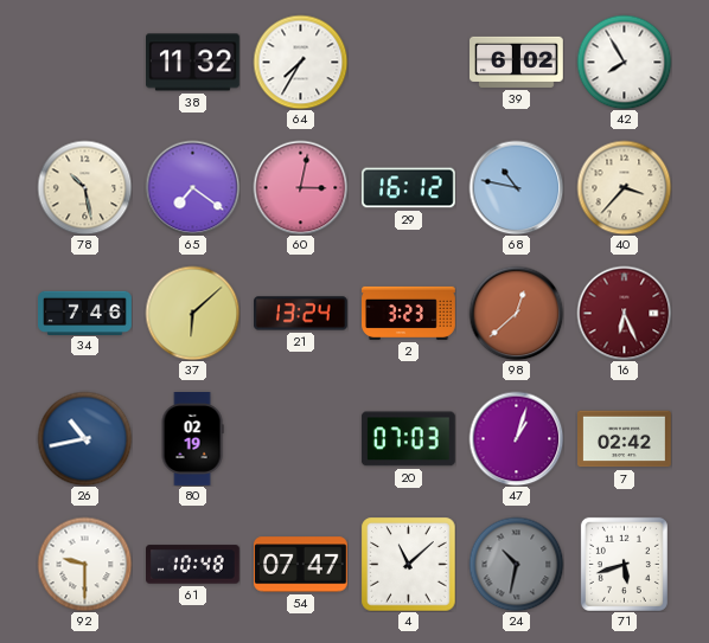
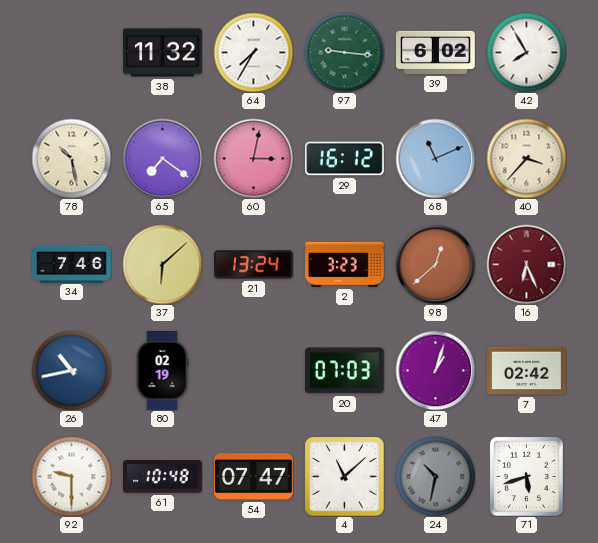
97: none -> 9:16 (344, 52)
68: 10:47 -> 11:11 (435, 158)
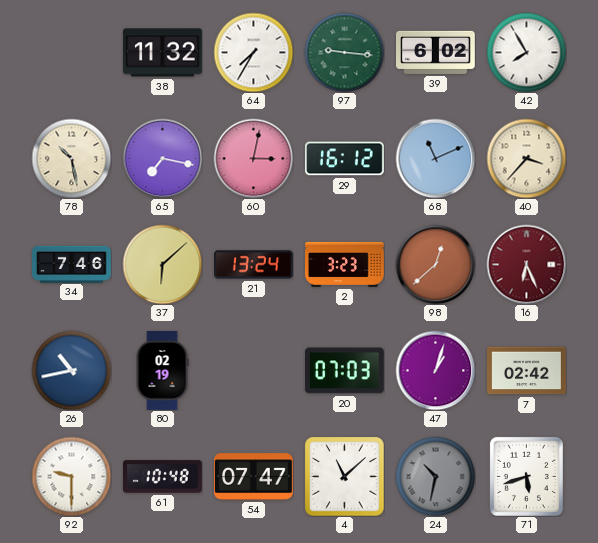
65: 7:21 -> 7:17 (162, 158)
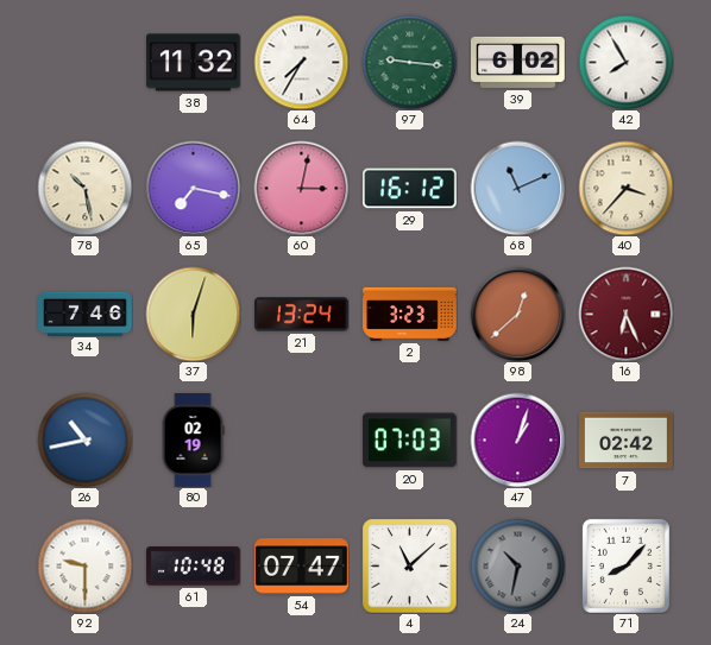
37: 6:08 -> 6:03 (193, 314)
71: 5:42 -> 8:07 (625, 565)
